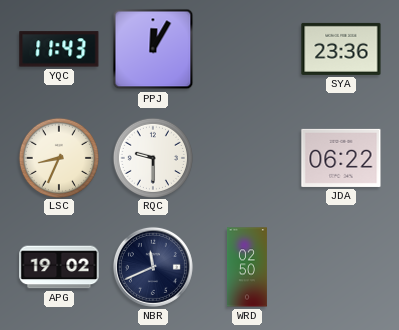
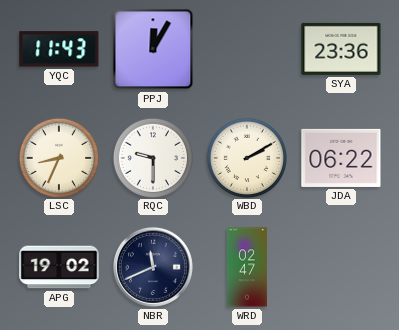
WBD: none -> 2:10 (246, 157)
WRD: 02:50 -> 02:47 (247, 267)
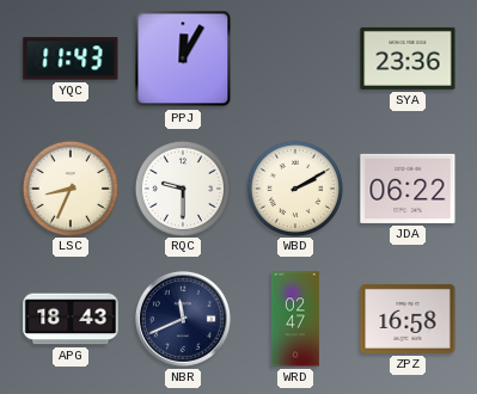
APG: 19:02 -> 18:43 (71, 319)
ZPZ: none -> 16:58 (408, 319)
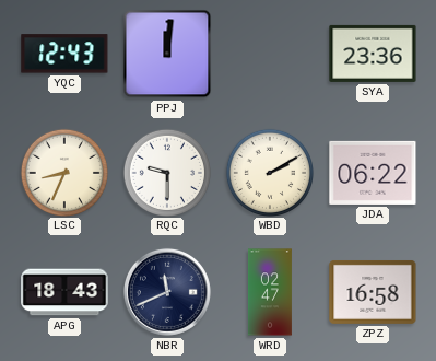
YQC: 11:43 -> 12:43 (64, 54)
PPJ: 12:05 -> 12:01 (167, 54)
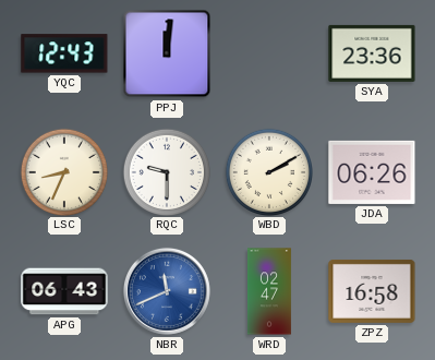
JDA: 06:22 -> 06:26 (372, 172)
APG: 18:43 -> 06:43 (64, 291)
NBR dial: navy -> blue (167, 291)
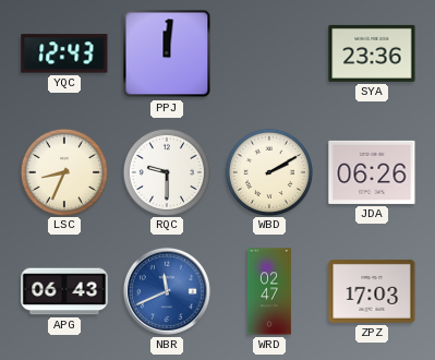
ZPZ: 16:58 -> 17:03 (372, 291)
